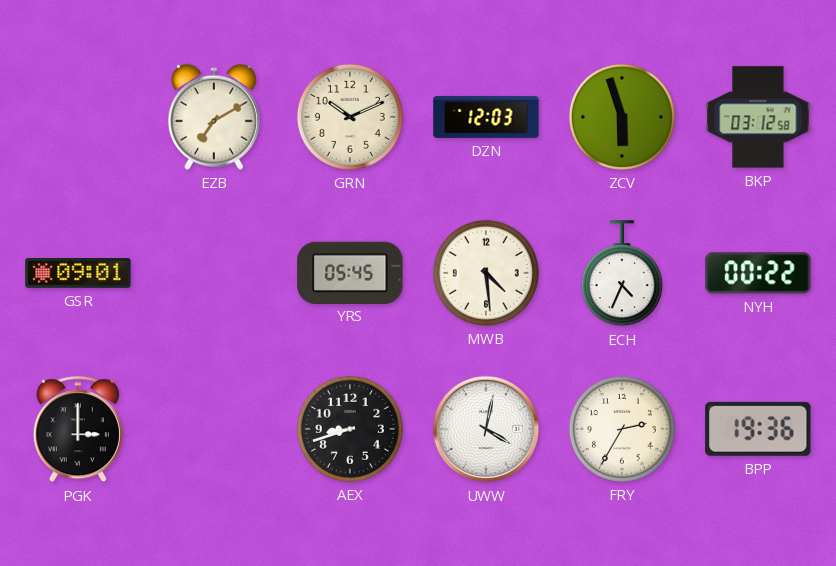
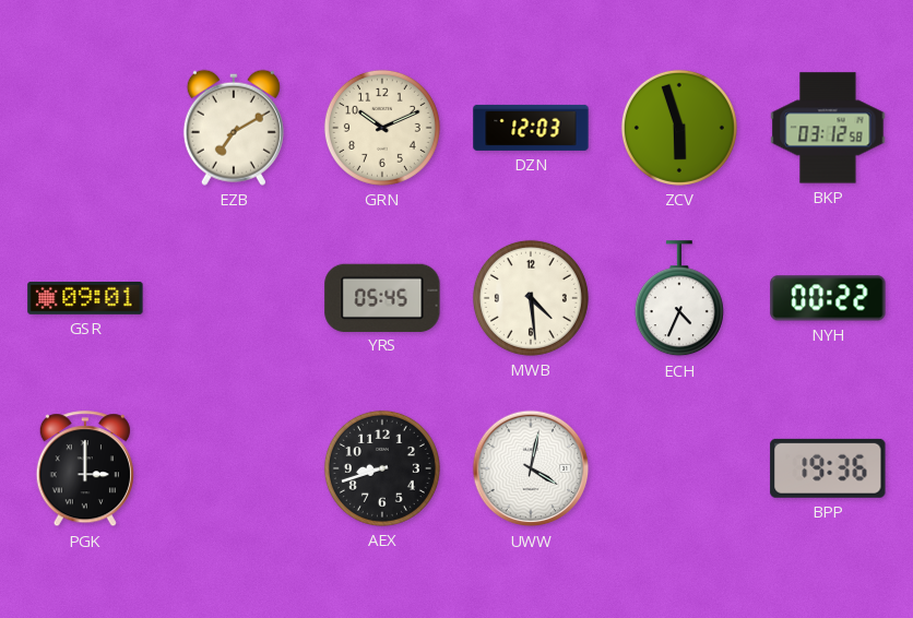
FRY: 2:35 -> none (622, 429)
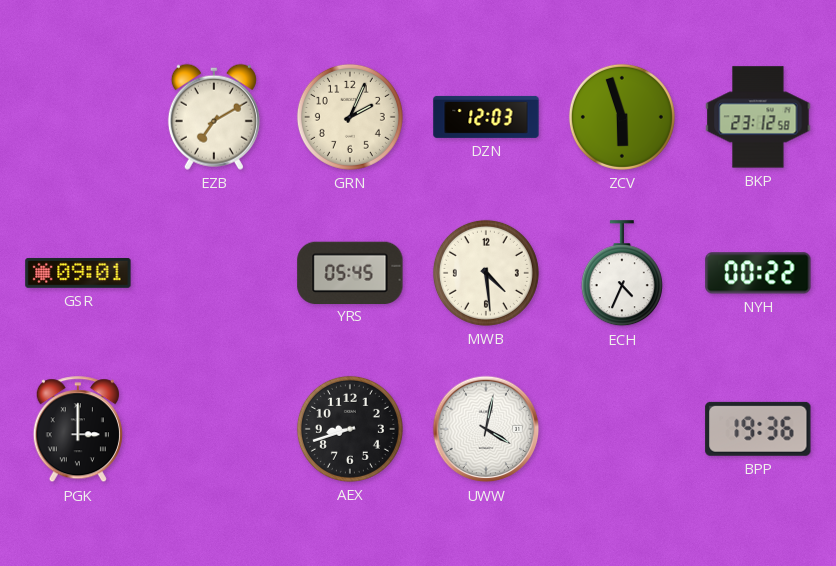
GRN: 10:11 -> 2:04 (350, 117)
BKP: 03:12 -> 23:12 (758, 117)
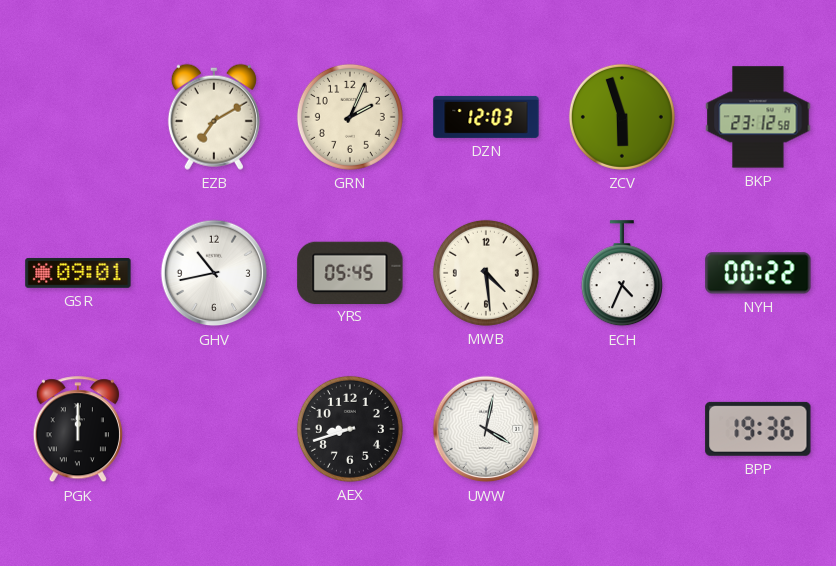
GHV: none -> 10:43 (214, 273)
PGK: 3:00 -> 12:00 (78, 430)
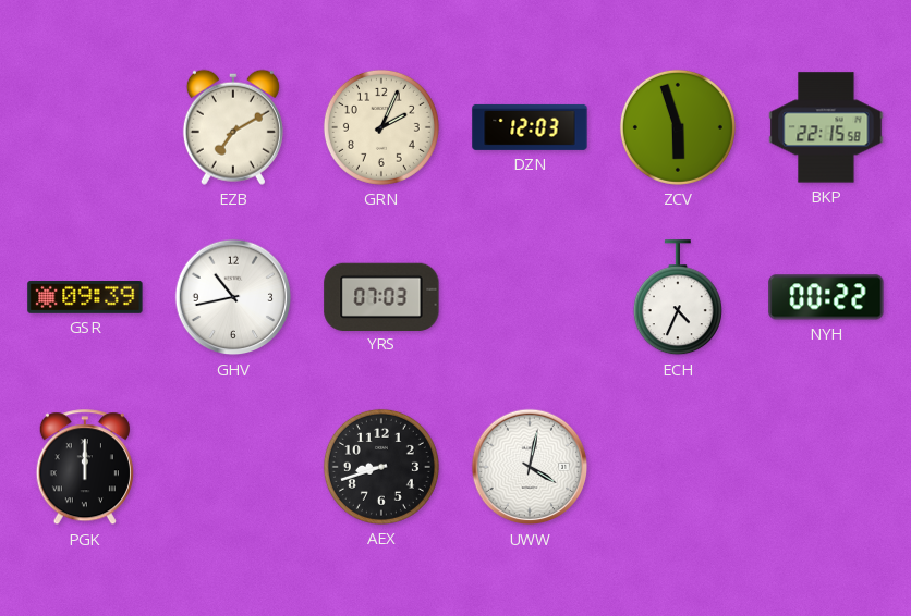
BKP: 23:12 -> 22:15 (826, 127)
GSR: 09:01 -> 09:39 (85, 298)
YRS: 05:45 -> 07:03 (381, 296)
MWB: 4:29 -> none (486, 273)
BPP: 19:36 -> none (758, 429)
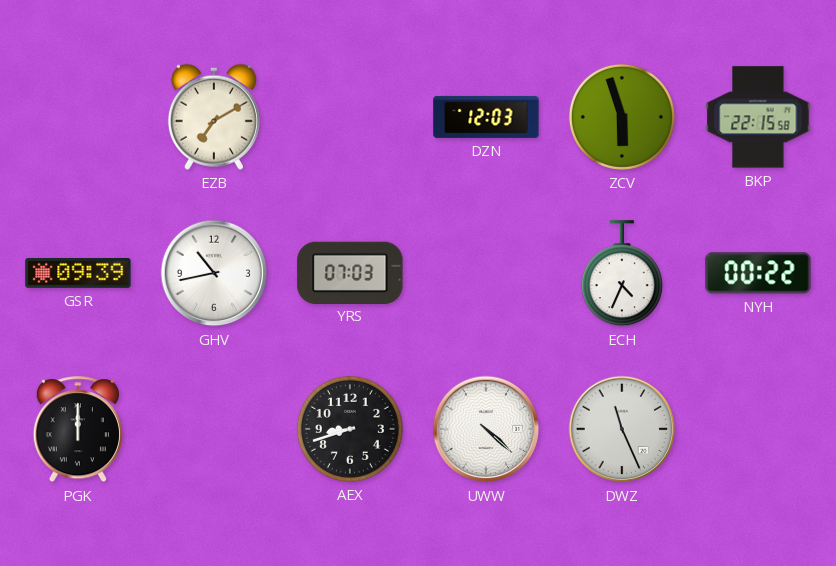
GRN: 2:04 -> none (381, 127)
UWW: 4:02 -> 4:22 (486, 429)
DWZ: none -> 11:26 (622, 429)
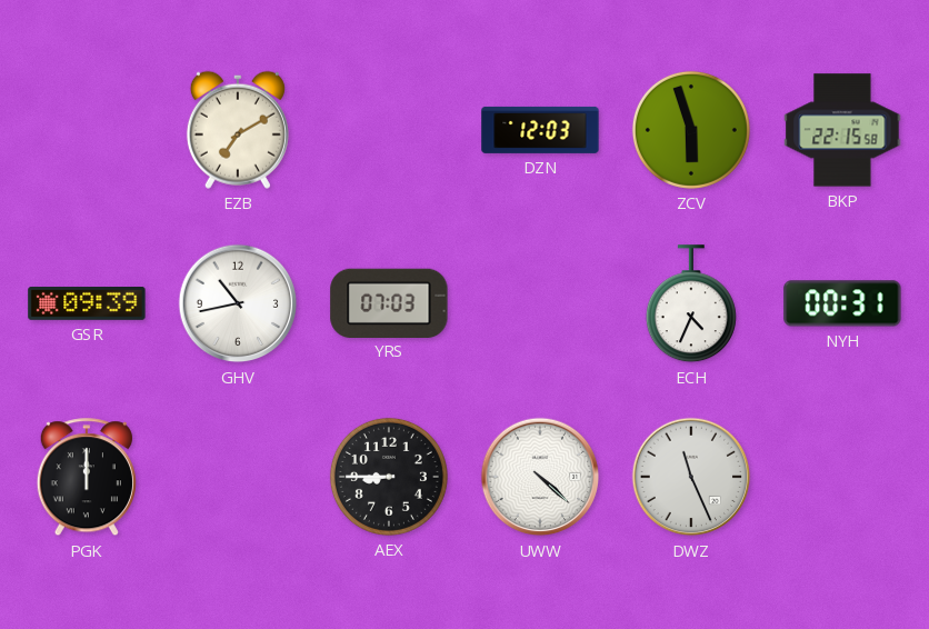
NYH: 00:22 -> 00:31 (842, 303)
AEX: 8:42 -> 8:45 (389, 477)
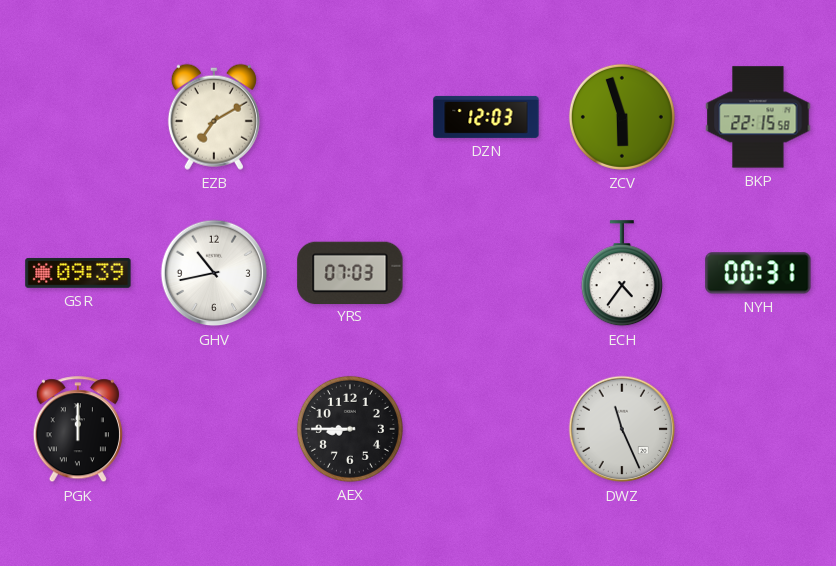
ECH: 4:34 -> 4:36 (622, 274)
UWW: 4:22 -> none (540, 477)
